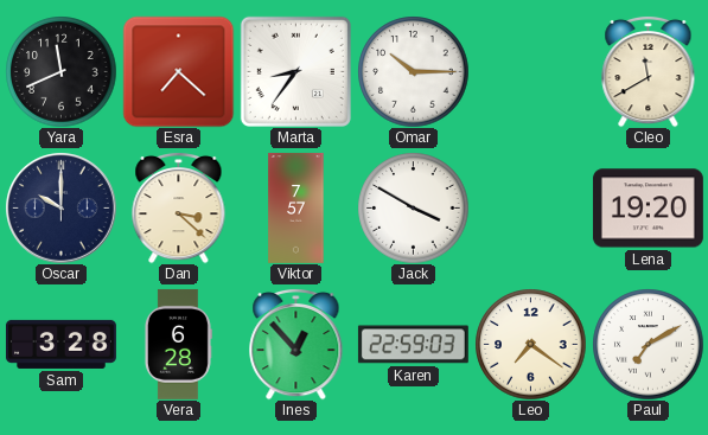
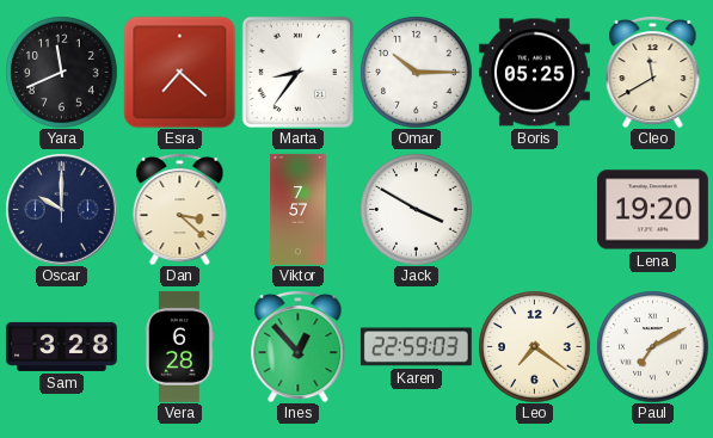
Boris: none -> 05:25 (534, 73)
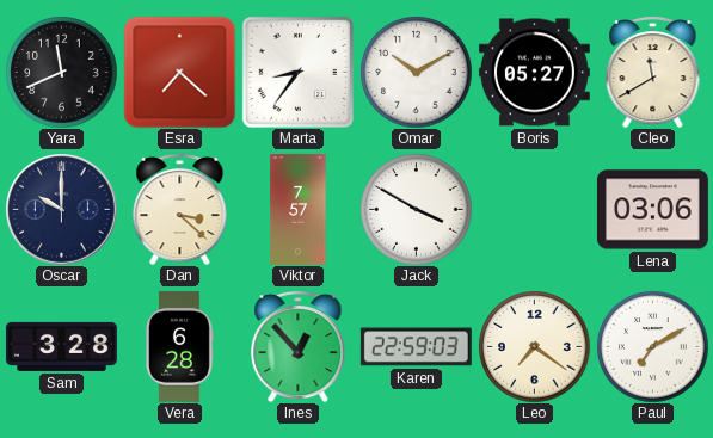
Omar: 10:15 -> 10:10 (416, 72)
Boris: 05:25 -> 05:27 (534, 73)
Lena: 19:20 -> 03:06 (652, 210)
